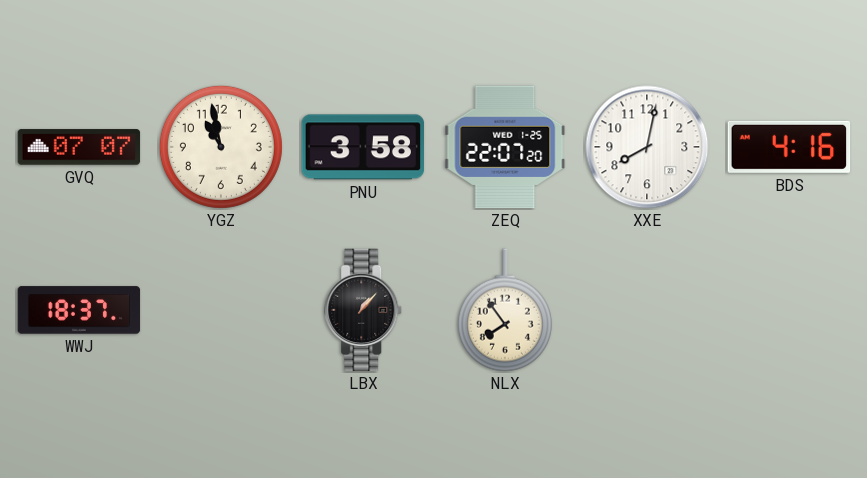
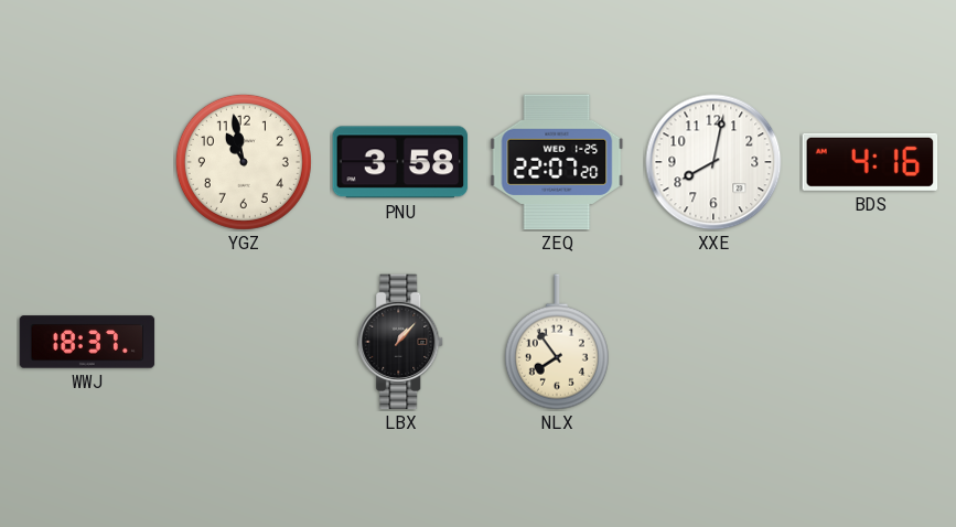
GVQ: 07:07 -> none (79, 147)
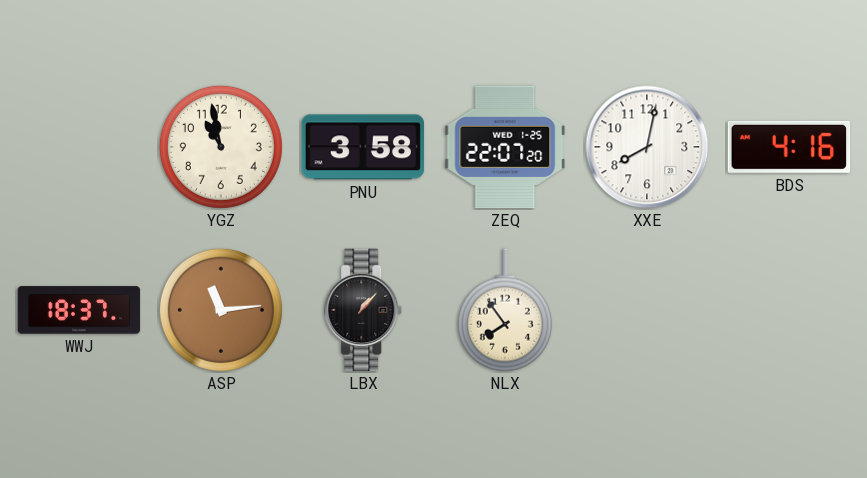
ASP: none -> 11:14 (221, 310)
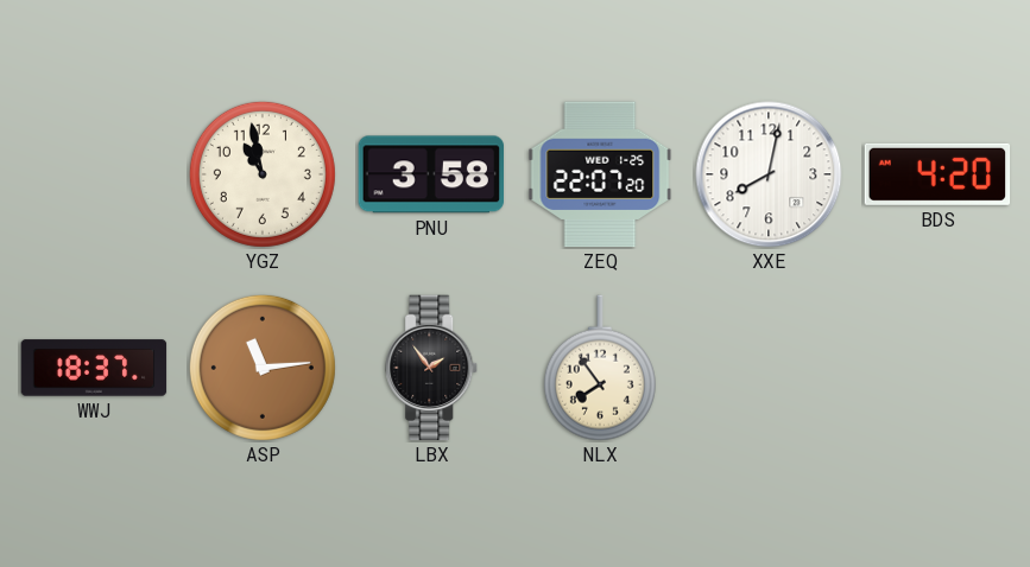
BDS: 4:16 -> 4:20 (937, 174)
LBX: 1:07 -> 1:54 (432, 368)
